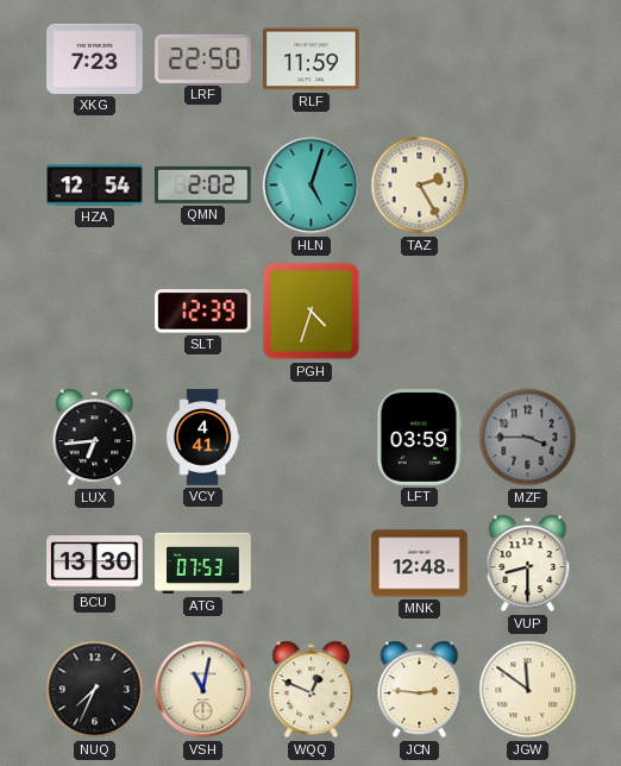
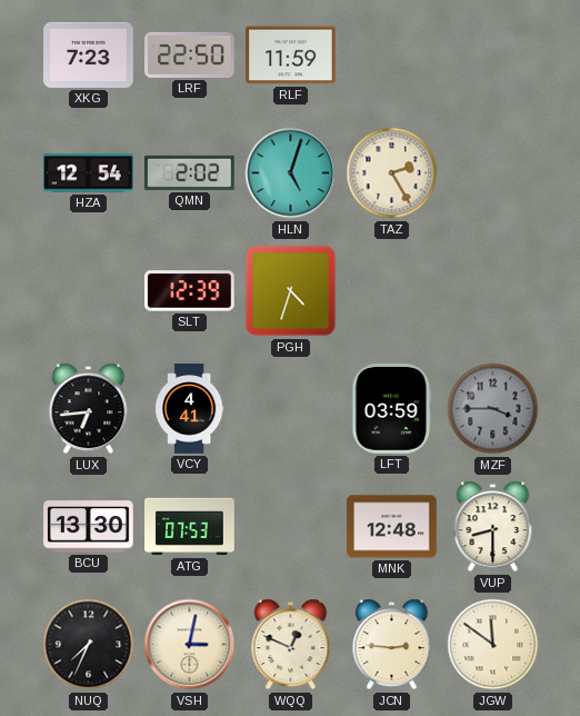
VSH: 11:02 -> 3:02 (190, 645)
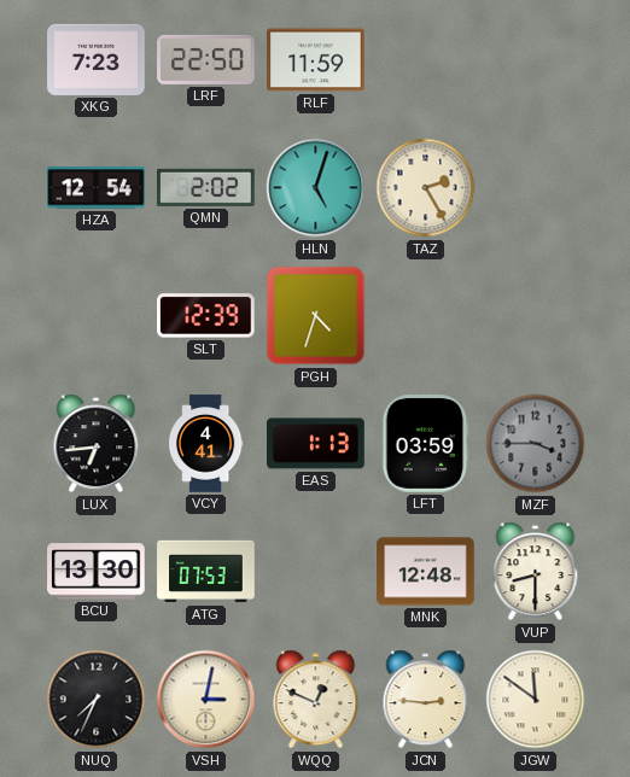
EAS: none -> 1:13 (316, 444)
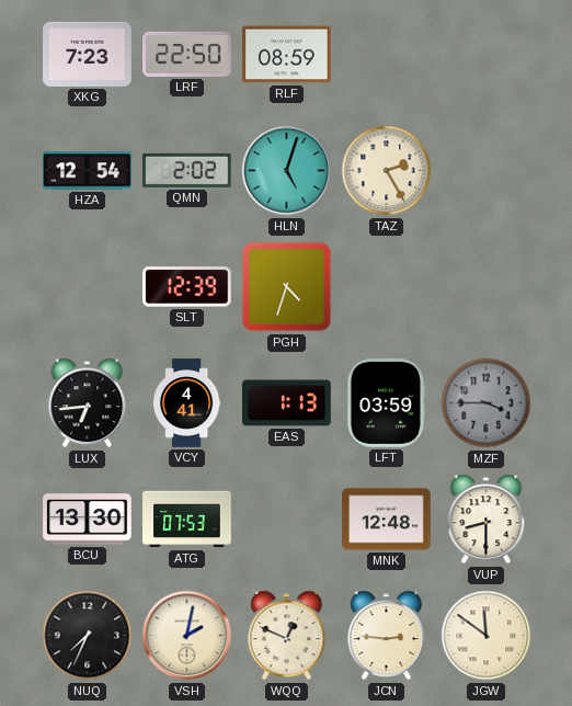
RLF: 11:59 -> 08:59 (287, 55)
VSH: 3:02 -> 2:02 (187, 636)
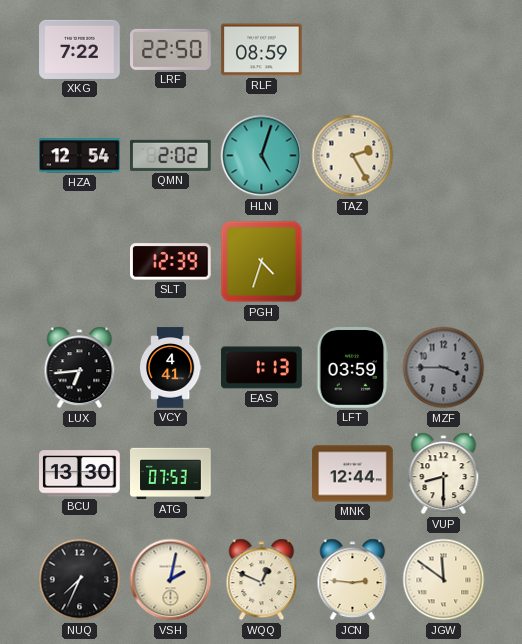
XKG: 7:23 -> 7:22 (80, 49)
MNK: 12:48 -> 12:44 (353, 474)
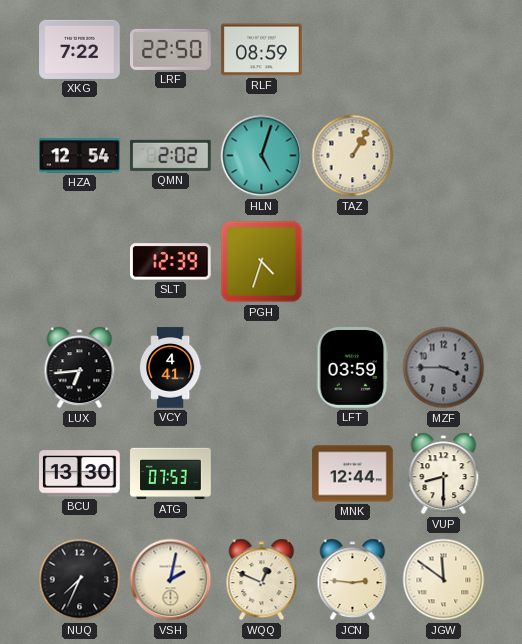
TAZ: 2:25 -> 1:05 (353, 156)
EAS: 1:13 -> none (262, 368)
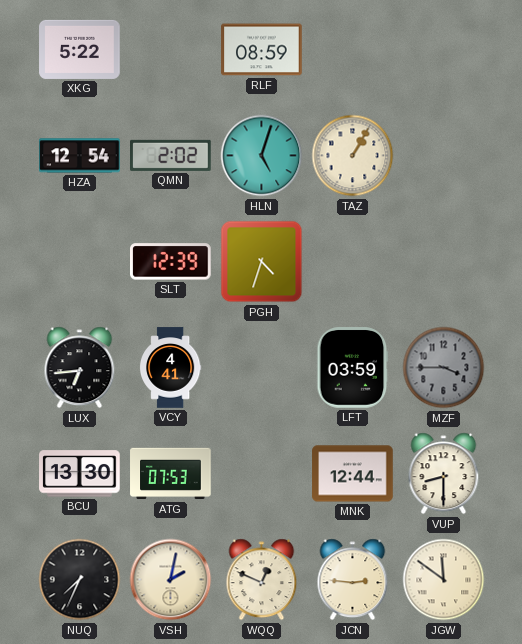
XKG: 7:22 -> 5:22 (80, 49)
LRF: 22:50 -> none (171, 49)
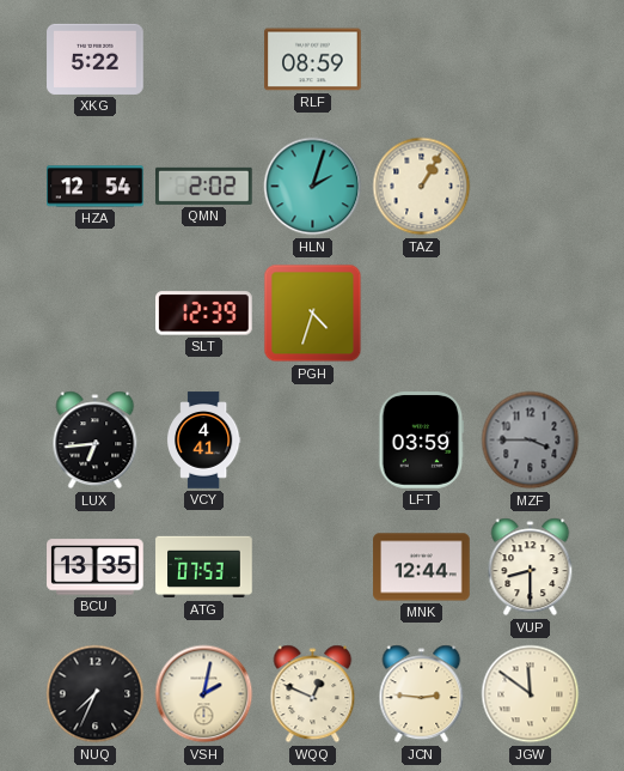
HLN: 5:03 -> 2:03 (313, 187)
BCU: 13:30 -> 13:35 (96, 567)
